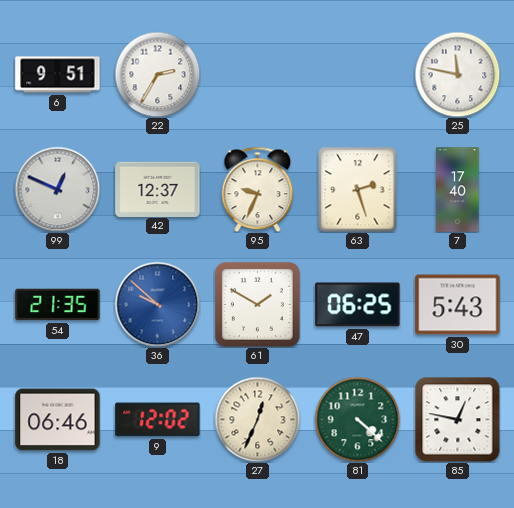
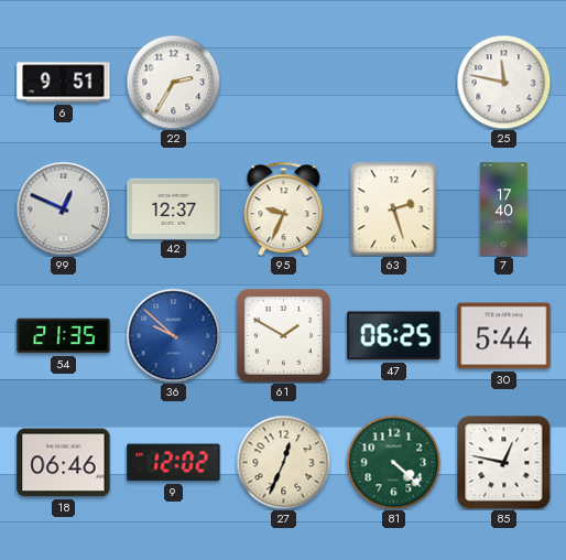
30: 5:43 -> 5:44 (504, 336)
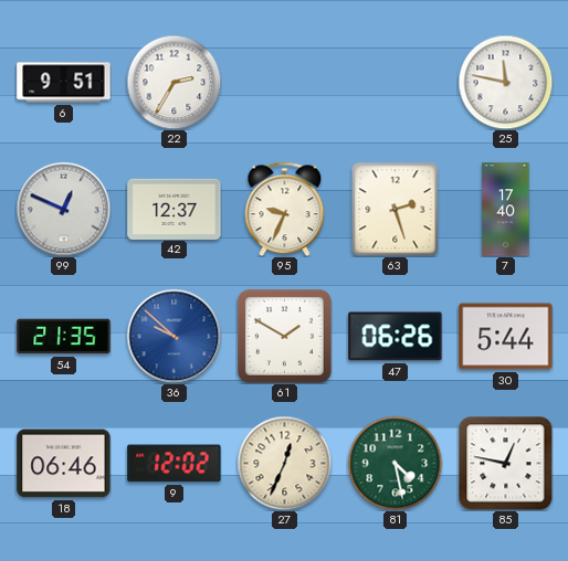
47: 06:25 -> 06:26 (396, 337)
81: 4:22 -> 4:28 (395, 463)
